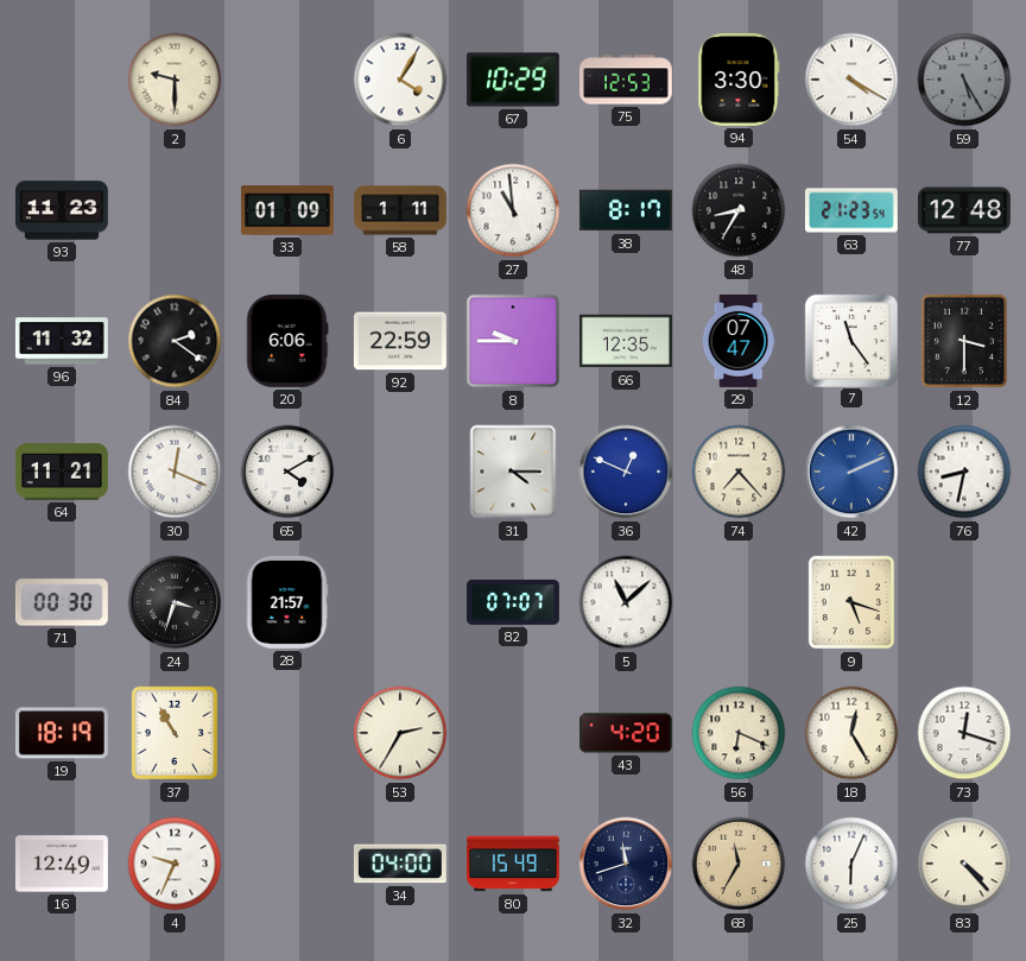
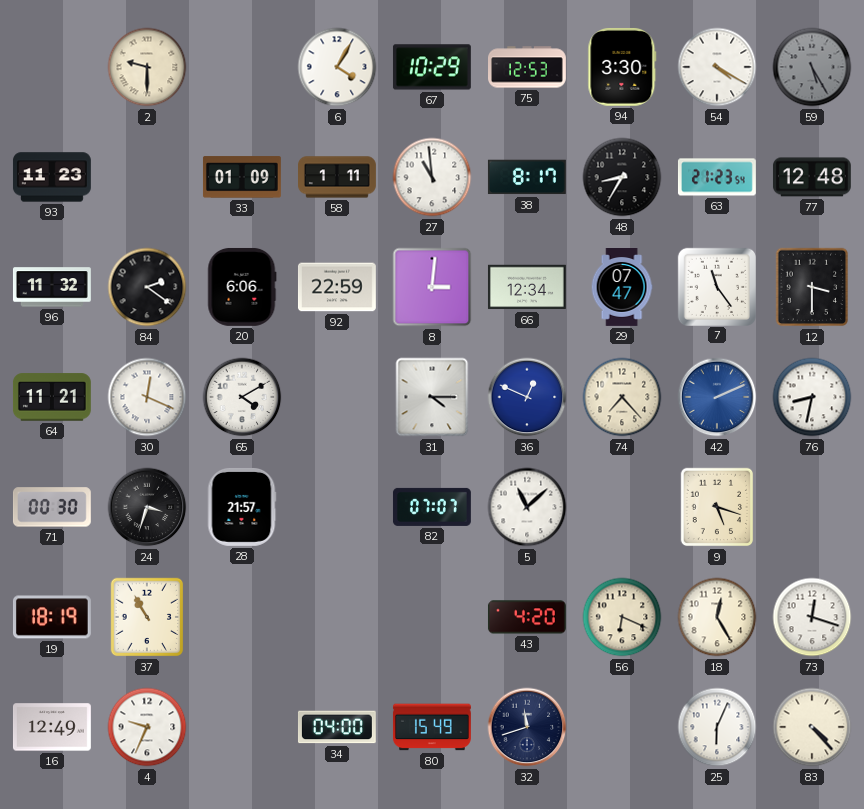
8: 9:45 -> 3:01 (432, 287)
66: 12:35 -> 12:34 (527, 287)
53: 2:35 -> none (400, 733)
68: 11:35 -> none (739, 864)
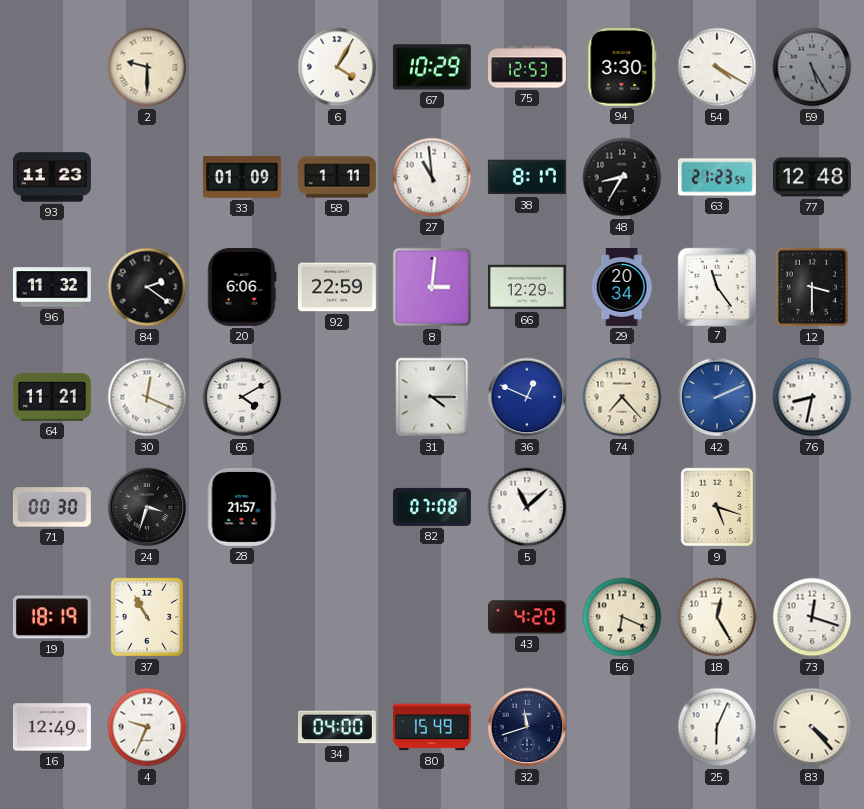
66: 12:34 -> 12:29 (527, 287)
29: 07:47 -> 20:34 (622, 288)
82: 07:07 -> 07:08 (432, 507)
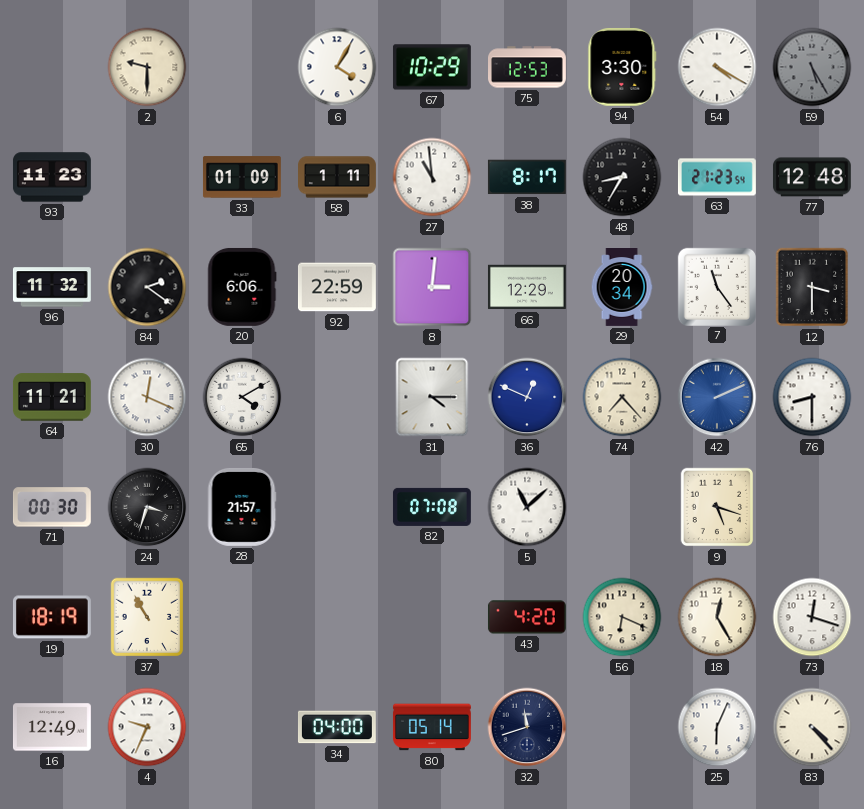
76: 8:32 -> 8:30 (812, 397)
80: 15:49 -> 05:14 (432, 727)
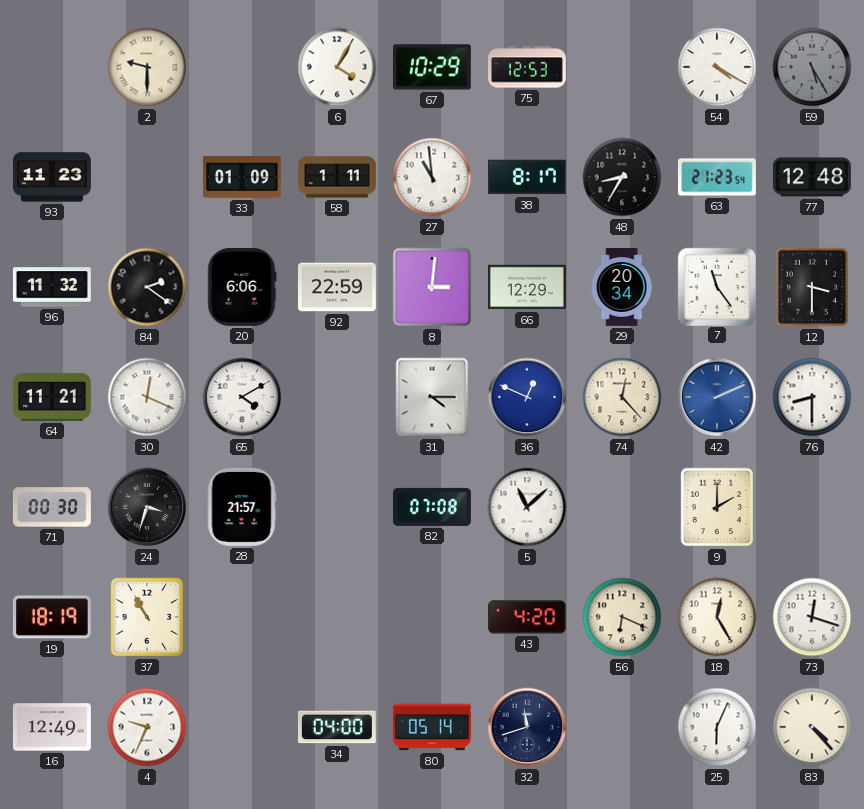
94: 3:30 -> none (622, 67)
74: 7:23 -> 12:23 (622, 397)
9: 5:18 -> 2:00 (717, 507)
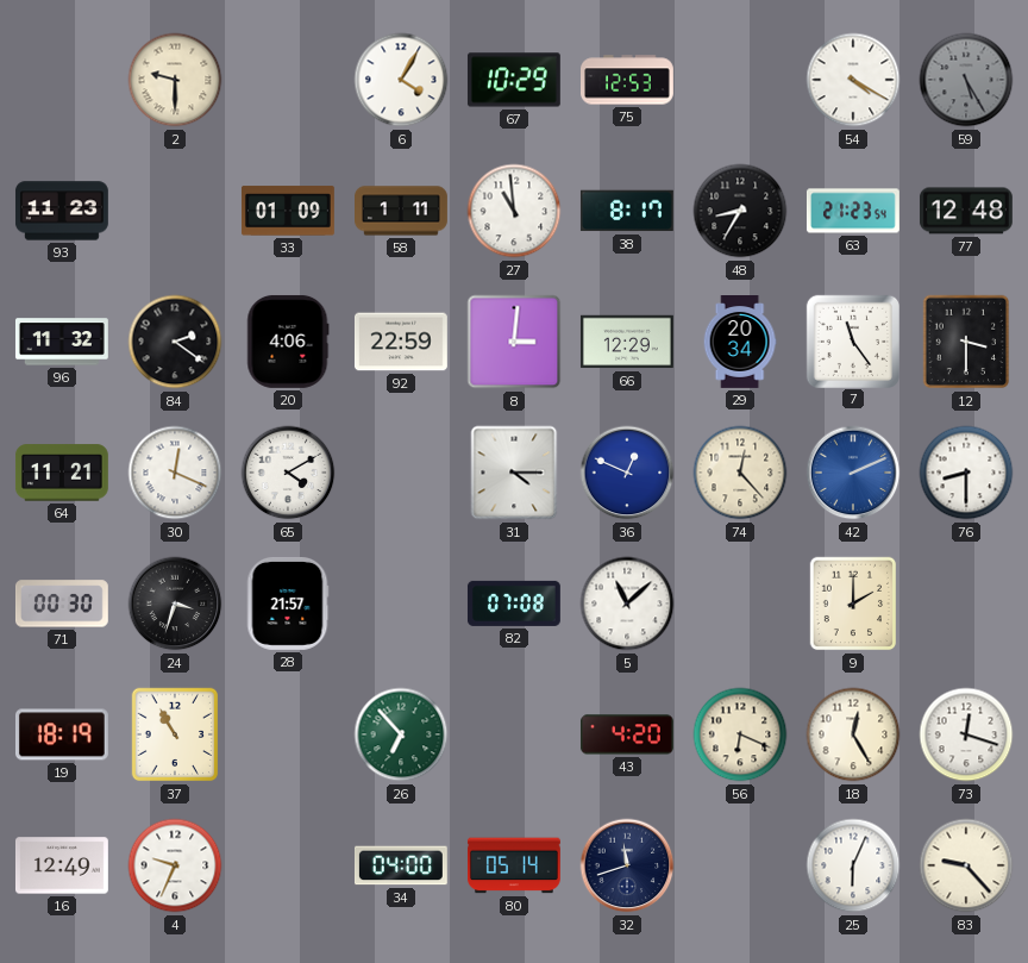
20: 6:06 -> 4:06 (288, 342)
26: none -> 6:53 (401, 734)
83: 4:23 -> 9:23 (966, 865)
